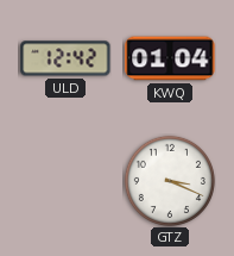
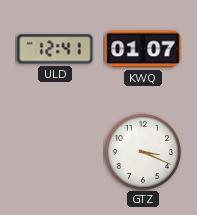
ULD: 12:42 -> 12:41 (55, 49)
KWQ: 01:04 -> 01:07 (143, 49)
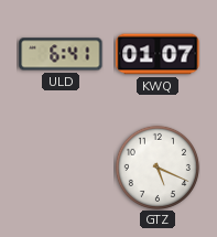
ULD: 12:41 -> 6:41 (61, 54)
GTZ: 3:19 -> 5:19 (158, 168)
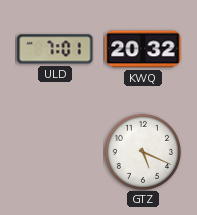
ULD: 6:41 -> 7:01 (55, 49)
KWQ: 01:07 -> 20:32 (143, 49)
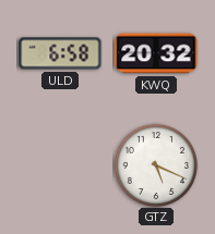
ULD: 7:01 -> 6:58 (60, 53)
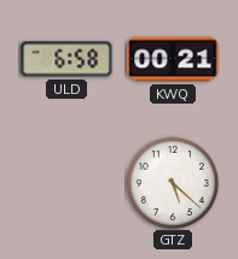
KWQ: 20:32 -> 00:21 (173, 59)
GTZ: 5:19 -> 5:22 (173, 183)
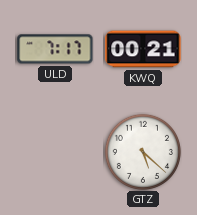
ULD: 6:58 -> 7:17 (55, 49)
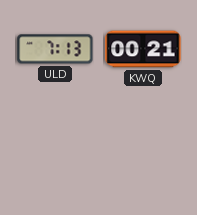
ULD: 7:17 -> 7:13 (55, 49)
GTZ: 5:22 -> none (143, 152)
